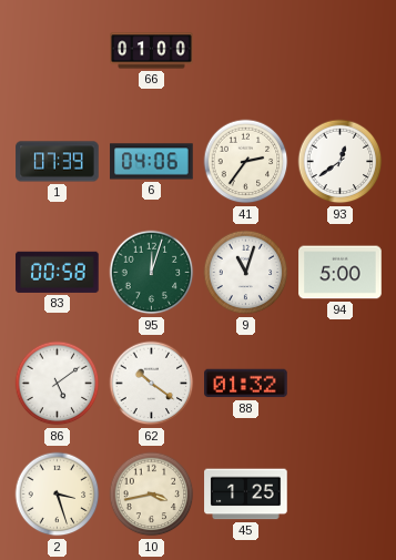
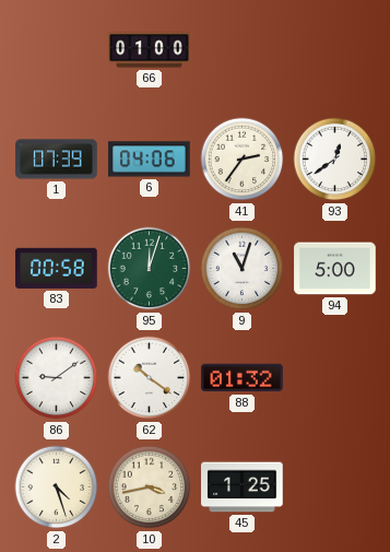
86: 5:09 -> 9:09 (57, 378)
2: 3:27 -> 4:27 (57, 488)
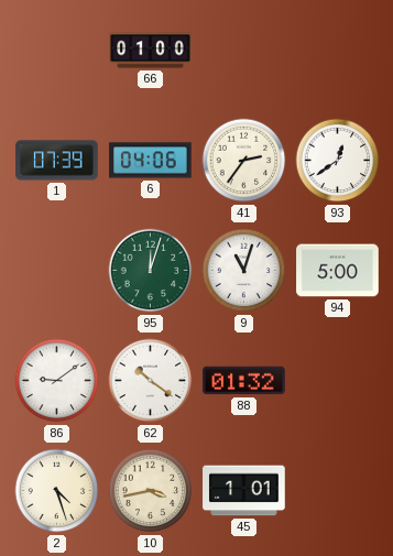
83: 00:58 -> none (57, 268)
45: 1:25 -> 1:01 (244, 491)
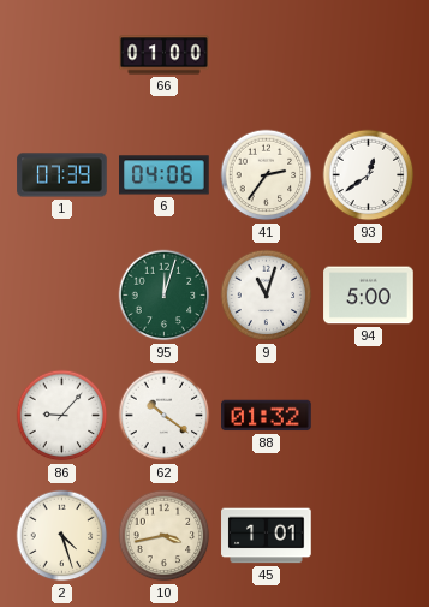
86: 9:09 -> 9:07 (62, 416)
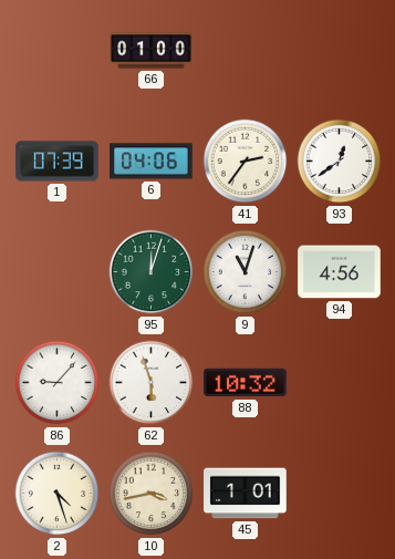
94: 5:00 -> 4:56 (340, 272)
62: 10:21 -> 5:57 (152, 383)
88: 01:32 -> 10:32 (246, 383)
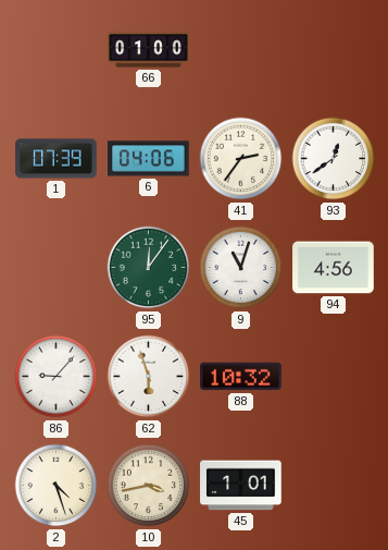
95: 12:03 -> 12:06 (149, 268)
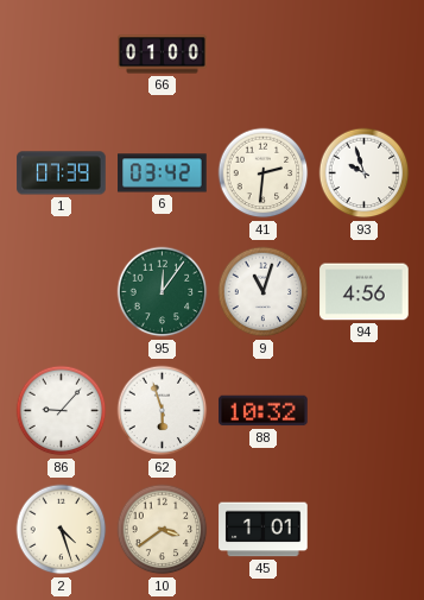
6: 04:06 -> 03:42 (163, 173)
41: 2:36 -> 2:31 (264, 173)
93: 12:39 -> 9:57 (365, 173)
10: 3:43 -> 3:39 (163, 530)
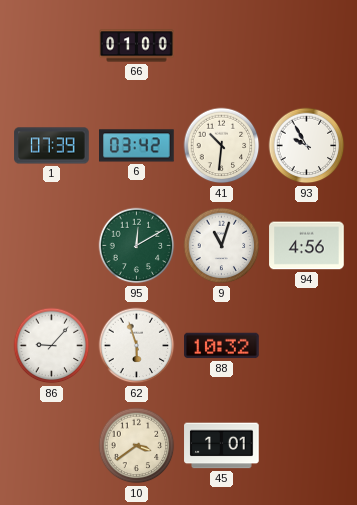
41: 2:31 -> 10:31 (222, 146)
93: 9:57 -> 9:55 (307, 146)
95: 12:06 -> 12:10 (137, 246)
2: 4:27 -> none (62, 530)
